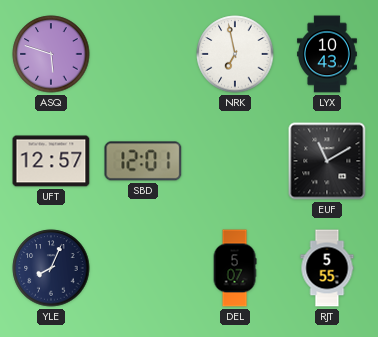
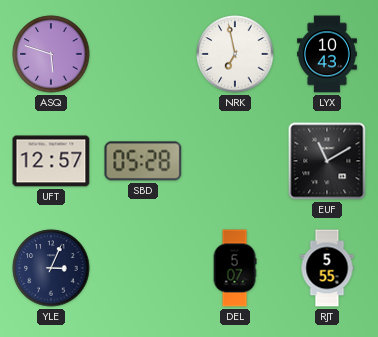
SBD: 12:01 -> 05:28 (143, 161)
YLE: 8:04 -> 3:04 (51, 268)
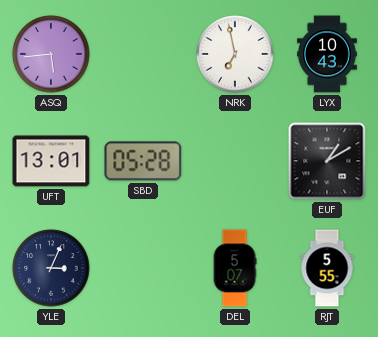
ASQ: 5:48 -> 5:44 (51, 54)
UFT: 12:57 -> 13:01 (51, 161)
EUF: 11:10 -> 1:10 (327, 161)
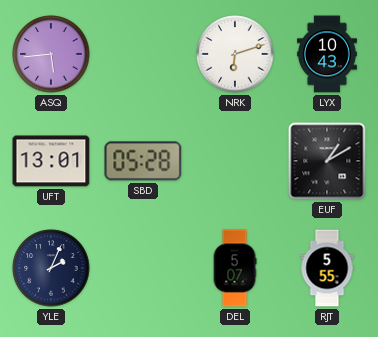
NRK: 6:58 -> 6:12 (235, 54)
YLE: 3:04 -> 2:04 (51, 268)
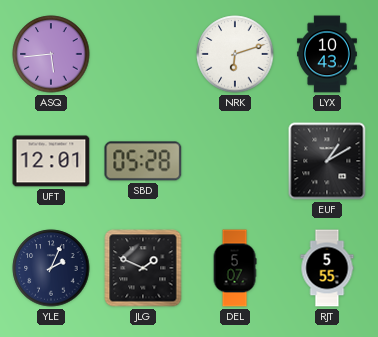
UFT: 13:01 -> 12:01 (51, 161)
JLG: none -> 1:49 (143, 268)
